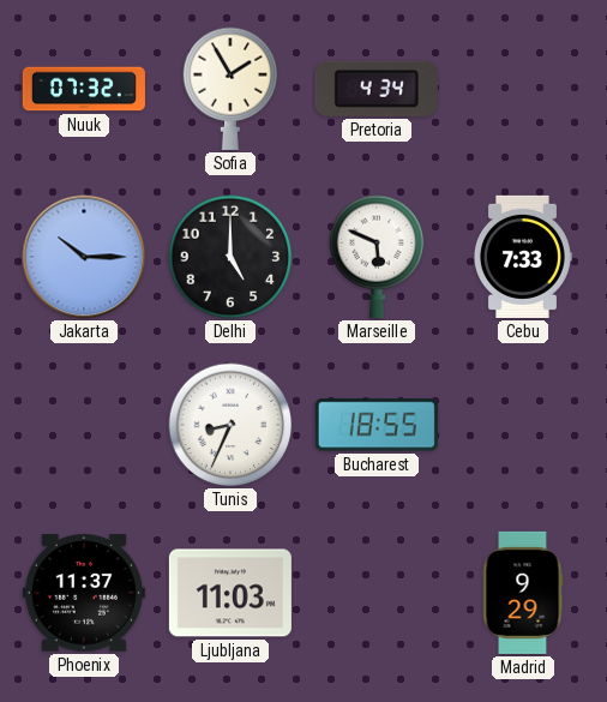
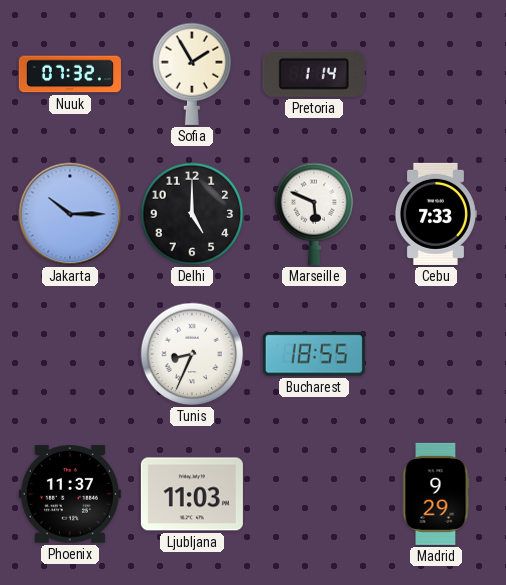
Pretoria: 4:34 -> 1:14 (314, 74)
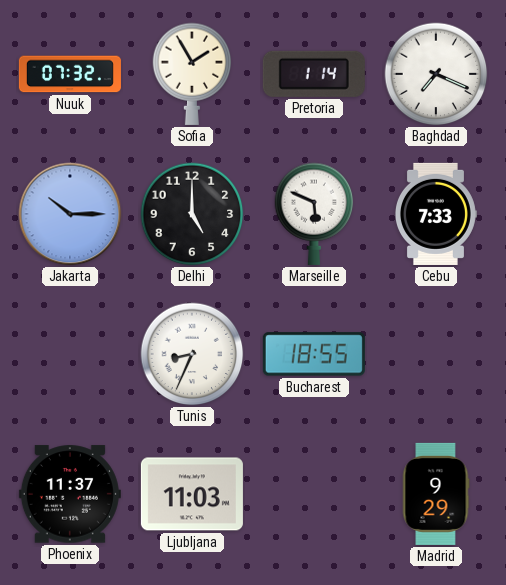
Baghdad: none -> 7:19 (436, 74)
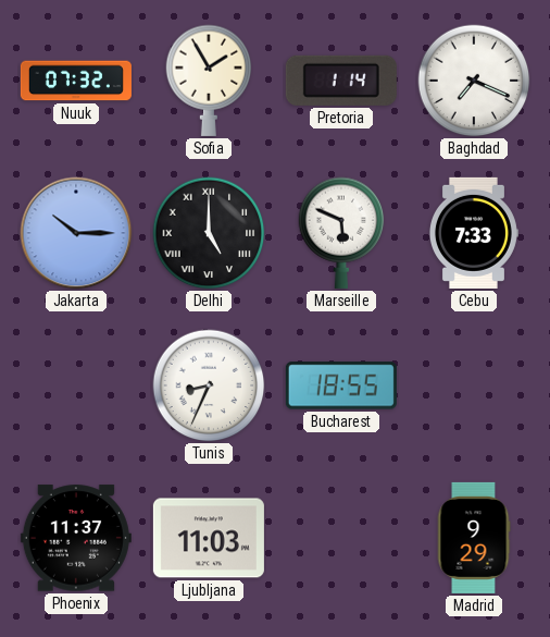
Delhi numerals: Arabic -> Roman (209, 233)
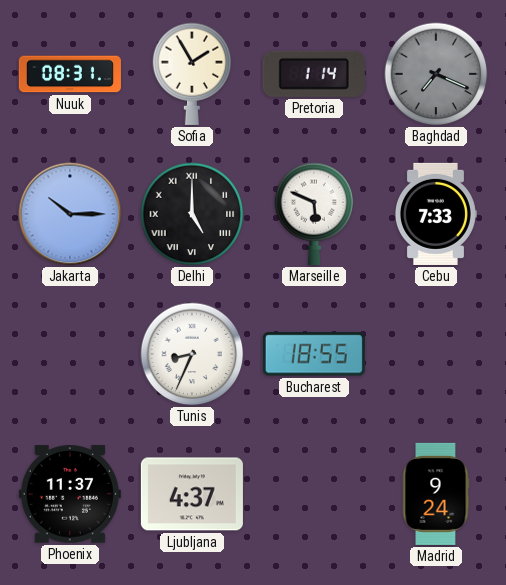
Nuuk: 07:32 -> 08:31 (70, 74)
Baghdad dial: white -> grey (436, 74)
Ljubljana: 11:03 -> 4:37 (192, 494)
Madrid: 9:29 -> 9:24 (436, 494)
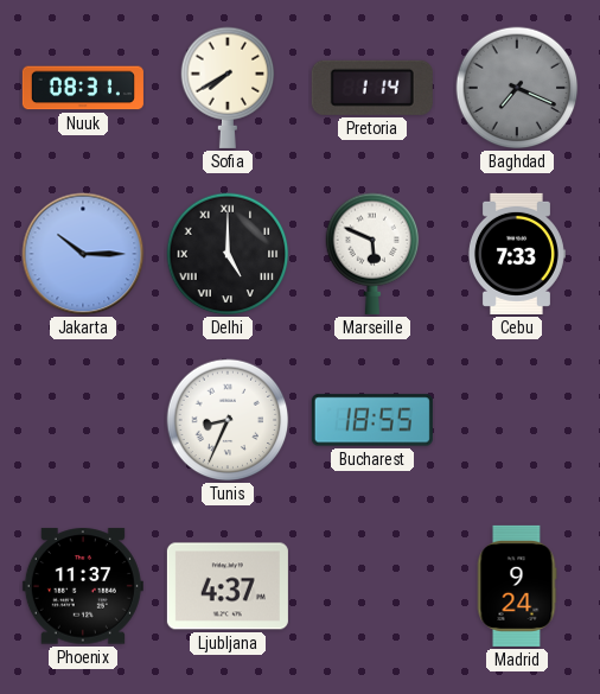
Sofia: 1:55 -> 7:40 (228, 88)
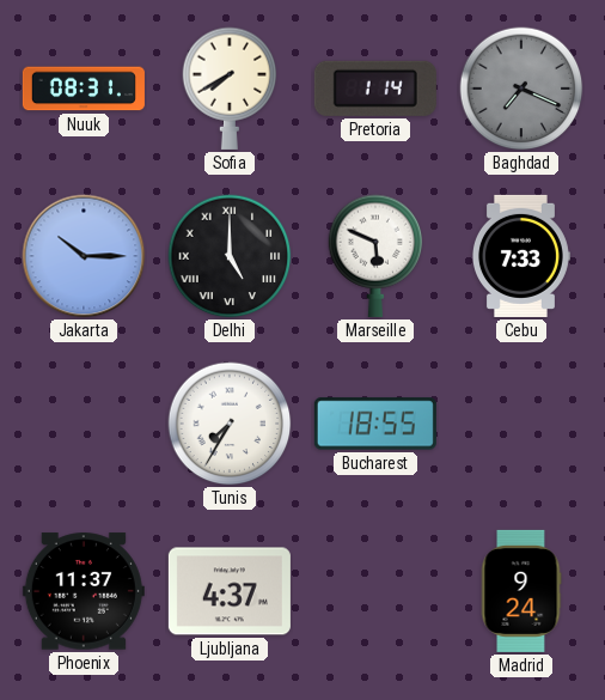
Tunis: 8:34 -> 7:35 (230, 424)
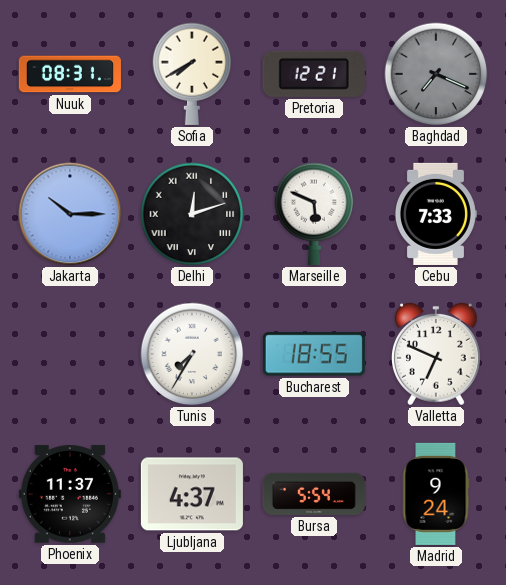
Pretoria: 1:14 -> 12:21 (314, 74)
Delhi: 5:00 -> 12:12 (192, 214)
Valletta: none -> 6:49 (437, 354)
Bursa: none -> 5:54 (314, 494)
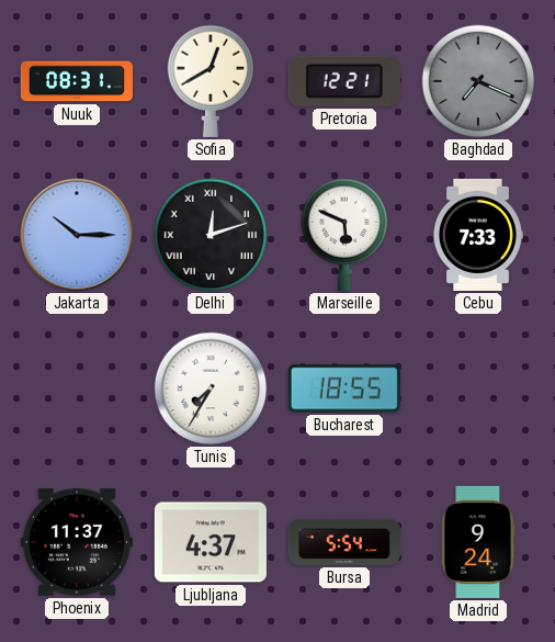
Sofia: 7:40 -> 12:40 (211, 81)
Valletta: 6:49 -> none (437, 354)
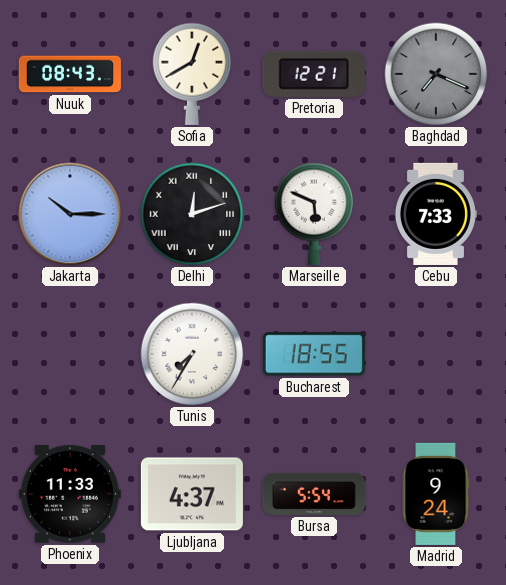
Nuuk: 08:31 -> 08:43 (70, 74)
Phoenix: 11:37 -> 11:33 (70, 494)
